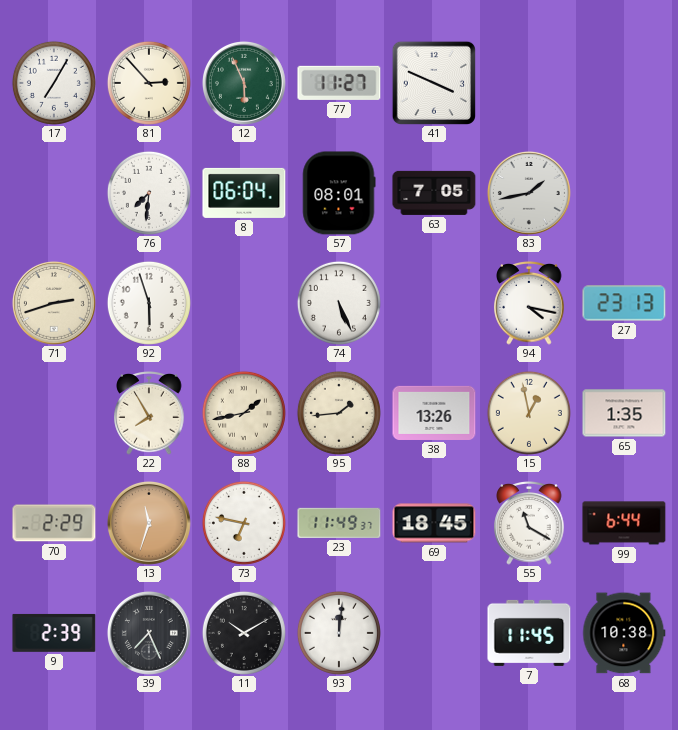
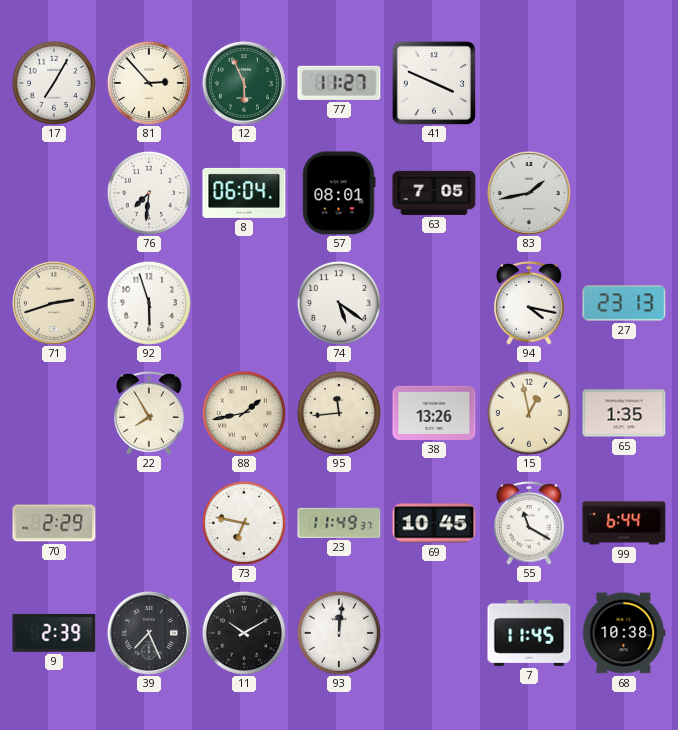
74: 5:26 -> 5:21 (339, 303)
95: 1:44 -> 11:44 (339, 413)
13: 11:33 -> none (149, 523)
69: 18:45 -> 10:45 (434, 523)
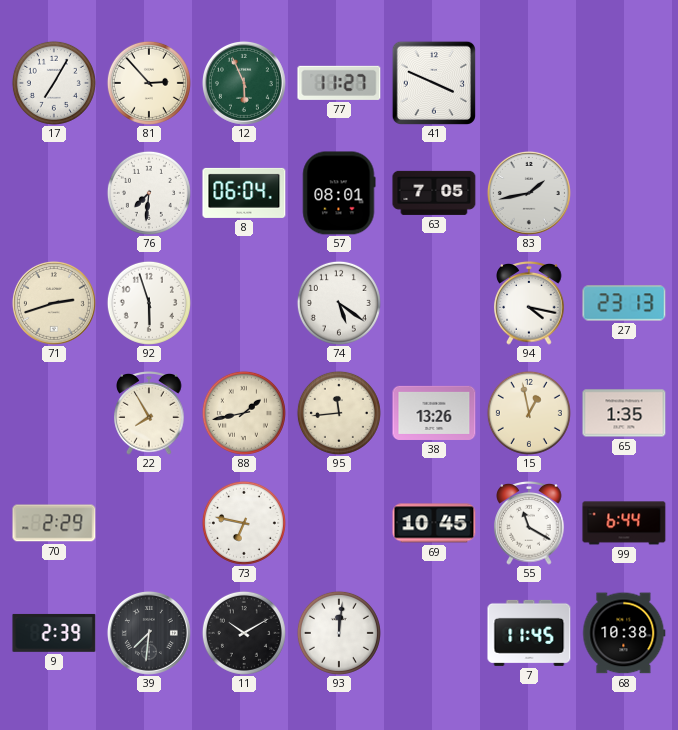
23: 11:49 -> none (339, 523)
39: 7:26 -> 7:31 (149, 633)
